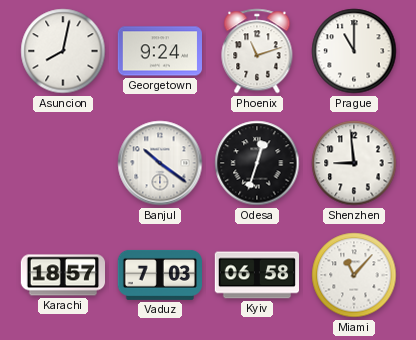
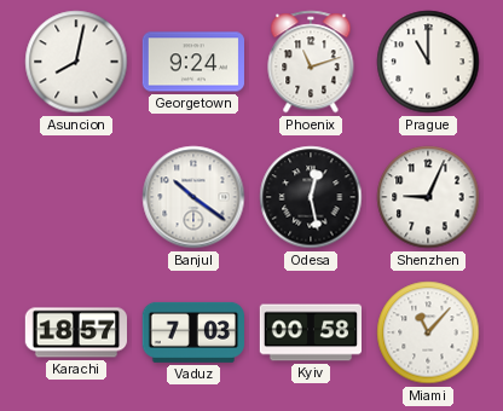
Odesa: 12:33 -> 12:28 (311, 197)
Shenzhen: 8:59 -> 9:04 (428, 197)
Kyiv: 06:58 -> 00:58 (311, 332)
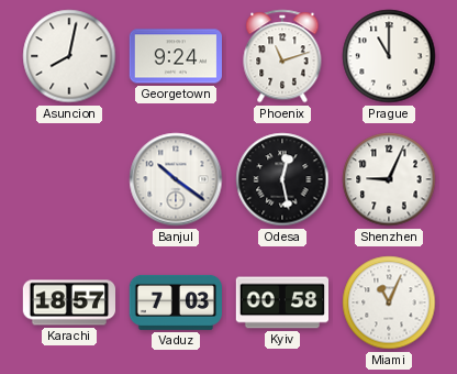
Miami: 11:07 -> 11:04 (389, 302)
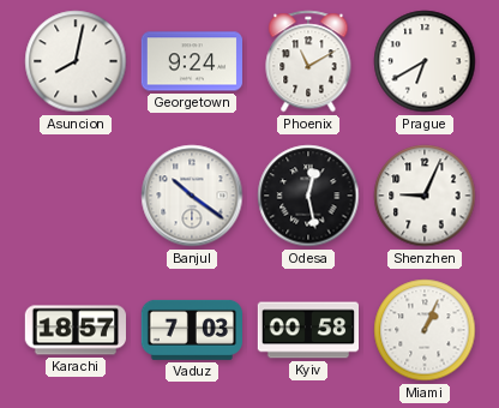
Phoenix: 11:12 -> 11:10 (308, 61)
Prague: 11:00 -> 6:40 (425, 61)
Miami: 11:04 -> 1:04 (425, 330)
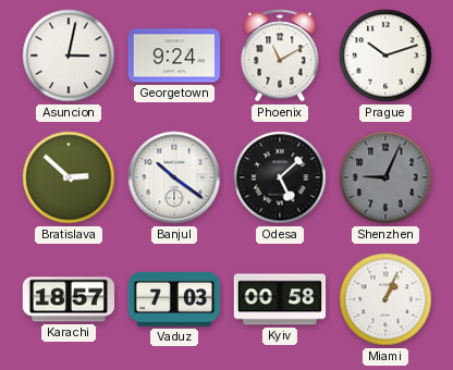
Asuncion: 8:02 -> 3:02 (69, 55)
Prague: 6:40 -> 10:12 (385, 55)
Bratislava: none -> 2:52 (69, 177)
Odesa: 12:28 -> 5:08 (280, 177)
Shenzhen dial: white -> grey (385, 177)
